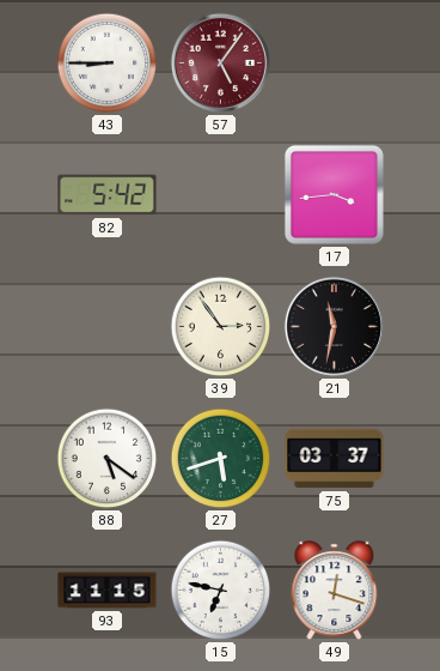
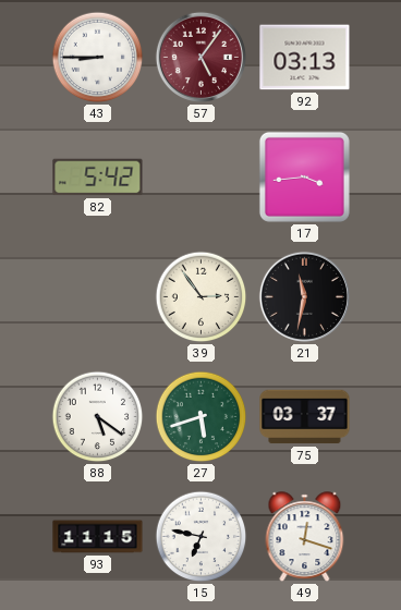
92: none -> 03:13 (305, 58)
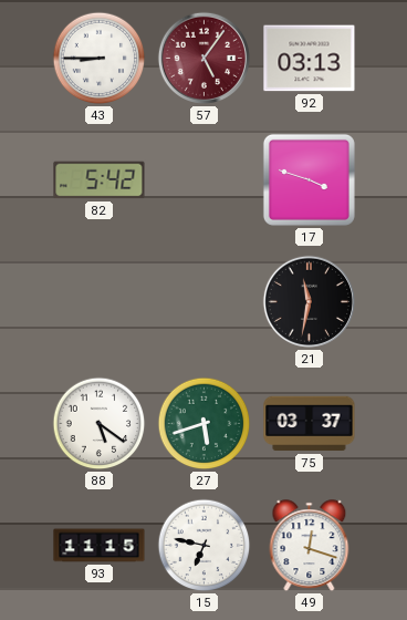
17: 3:44 -> 3:48 (309, 179)
39: 2:54 -> none (202, 297)
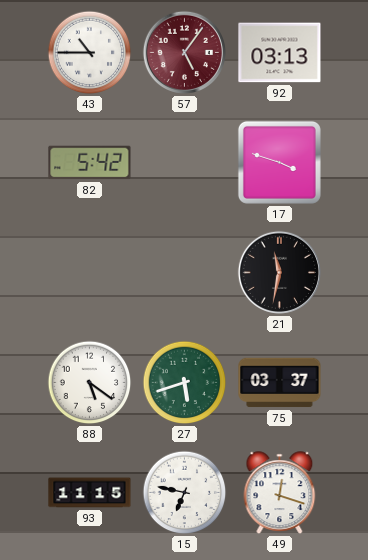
43: 8:45 -> 10:45 (90, 53)
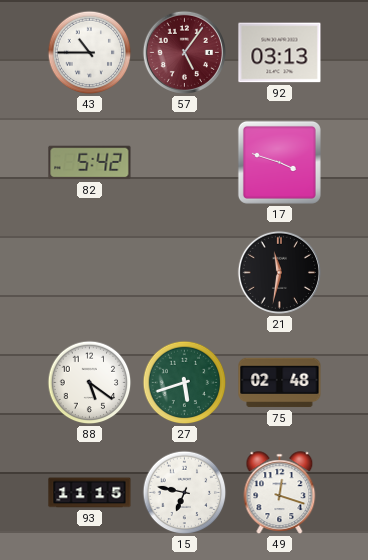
75: 03:37 -> 02:48 (280, 383)
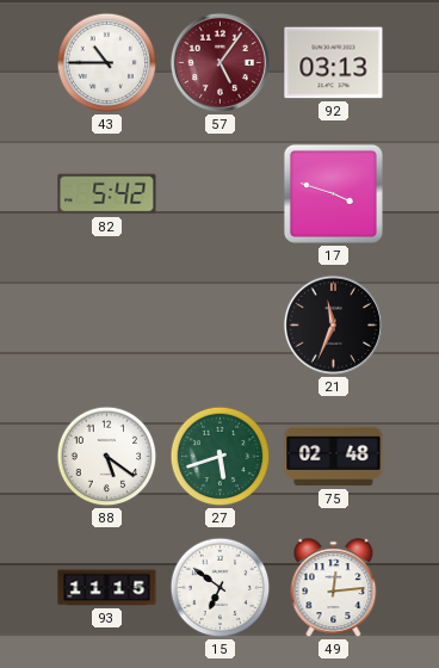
21: 11:32 -> 11:34 (333, 324)
15: 6:47 -> 6:51 (221, 588)
49: 12:18 -> 12:14 (334, 588)
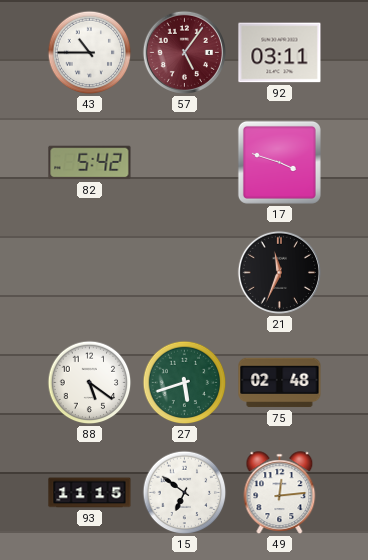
92: 03:13 -> 03:11 (280, 53)
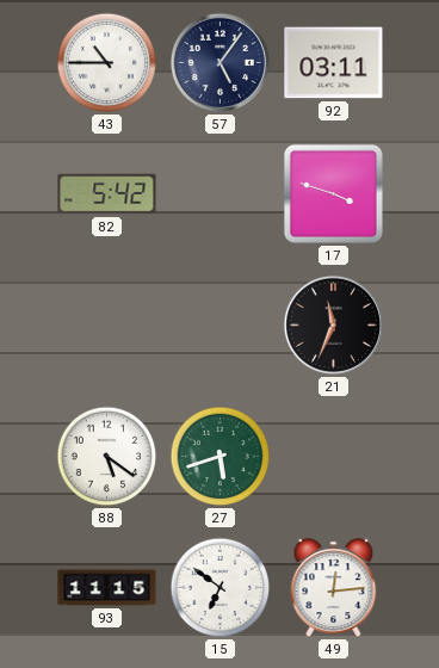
57 dial: burgundy -> navy (219, 62)
75: 02:48 -> none (280, 383)
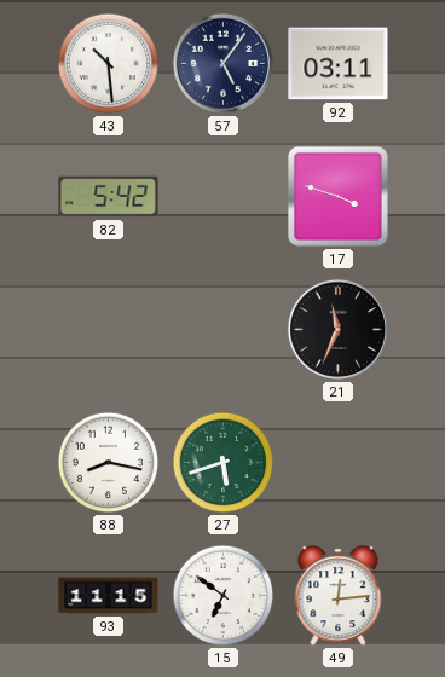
43: 10:45 -> 10:29 (109, 64)
88: 5:21 -> 8:17 (109, 463)
